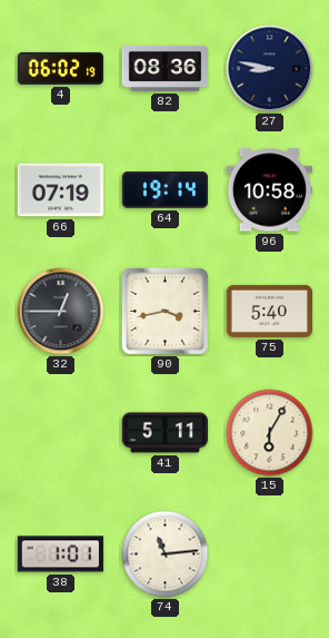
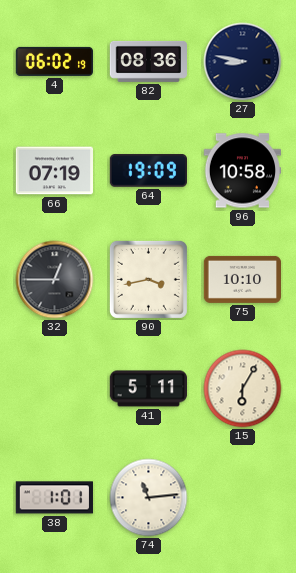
64: 19:14 -> 19:09 (148, 171)
75: 5:40 -> 10:10 (242, 279)
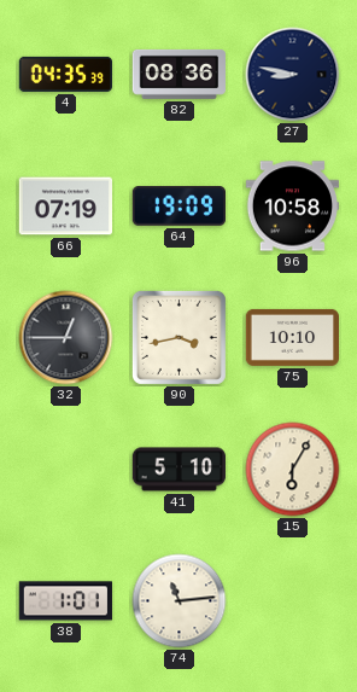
4: 06:02 -> 04:35 (65, 74)
41: 5:11 -> 5:10 (178, 470)
